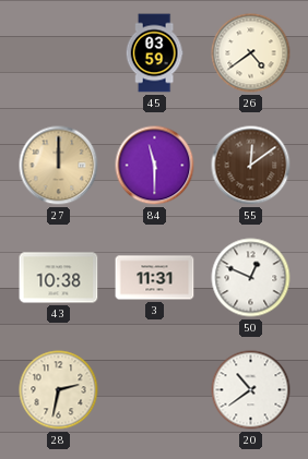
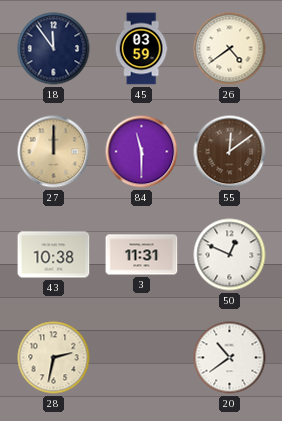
18: none -> 11:54 (54, 49)
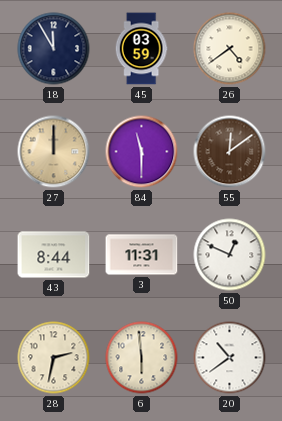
18: 11:54 -> 11:55 (54, 49)
43: 10:38 -> 8:44 (54, 255)
6: none -> 5:59 (142, 358)
